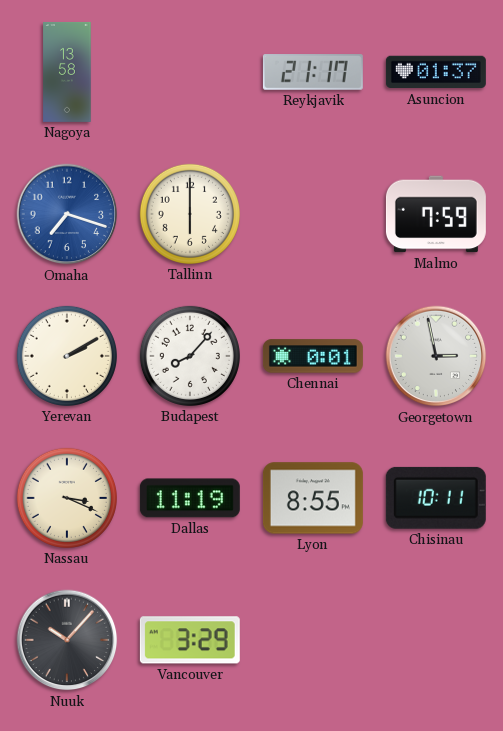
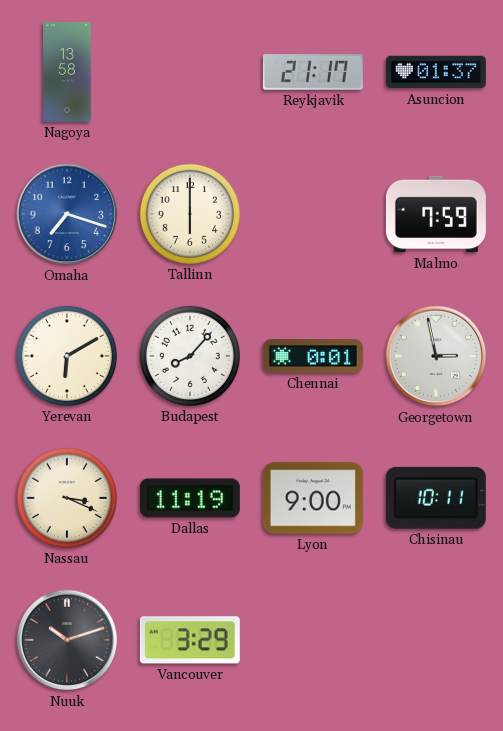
Yerevan: 2:10 -> 6:10 (67, 356)
Lyon: 8:55 -> 9:00 (313, 498)
Nuuk: 10:07 -> 10:12 (67, 640)
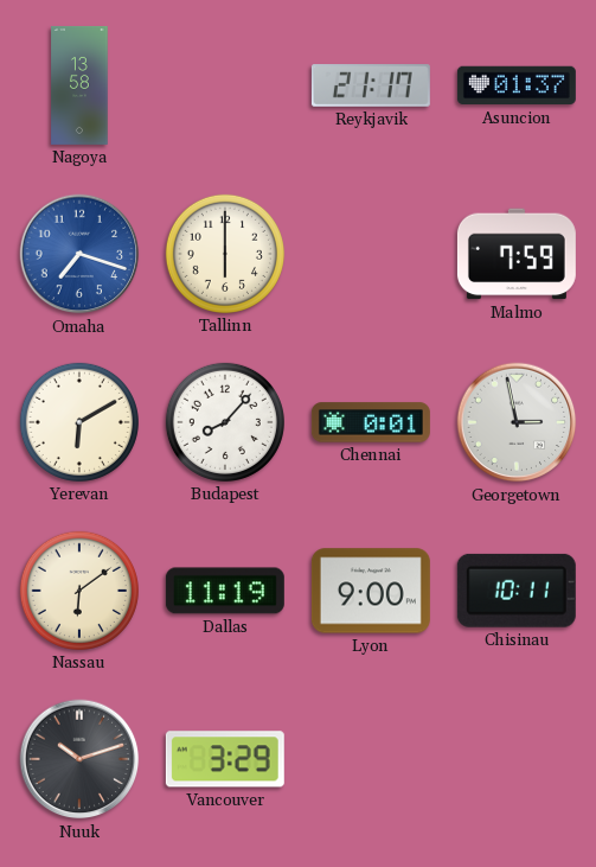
Nassau: 3:19 -> 6:09 (79, 591)
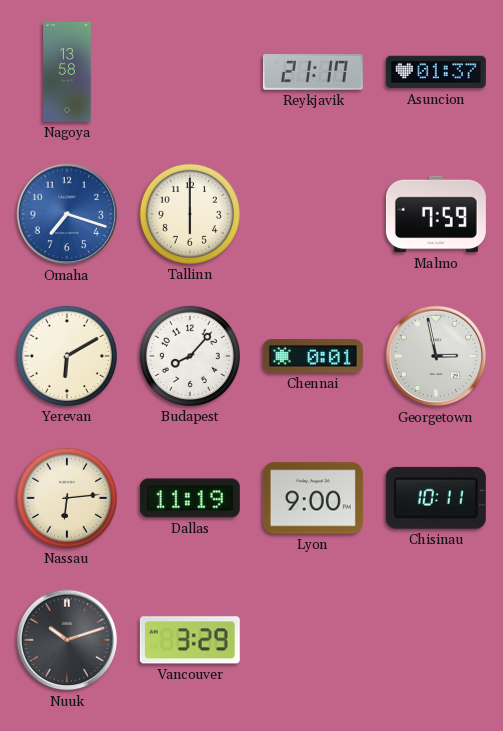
Nassau: 6:09 -> 6:14 (67, 498)
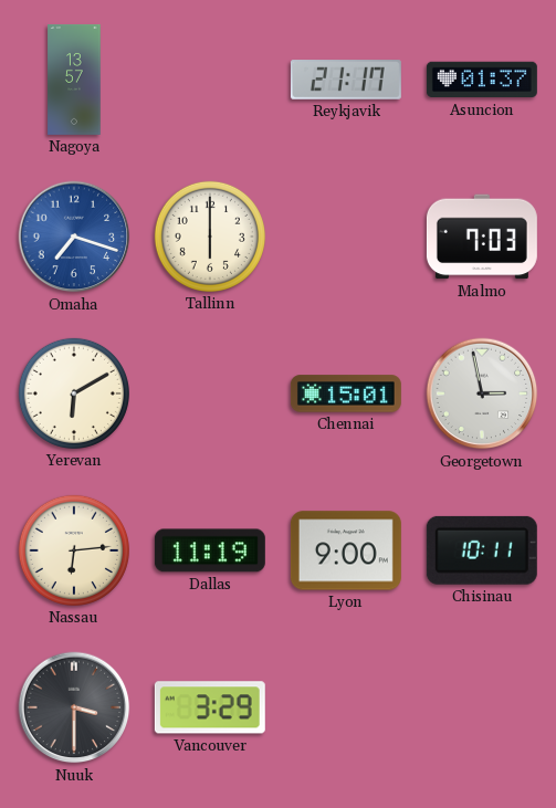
Nagoya: 13:58 -> 13:57 (74, 80)
Malmo: 7:59 -> 7:03 (482, 237)
Budapest: 8:07 -> none (190, 356)
Chennai: 0:01 -> 15:01 (346, 393)
Nuuk: 10:12 -> 3:30 (74, 707)
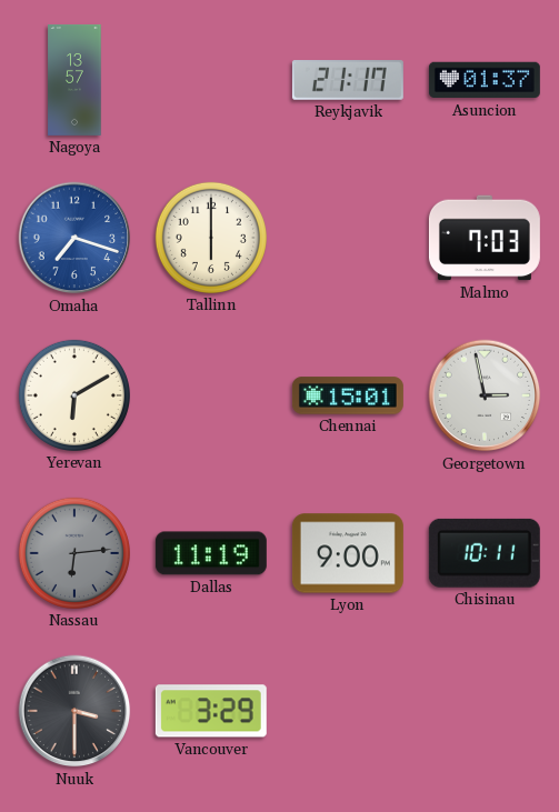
Nassau dial: cream -> grey (74, 553)
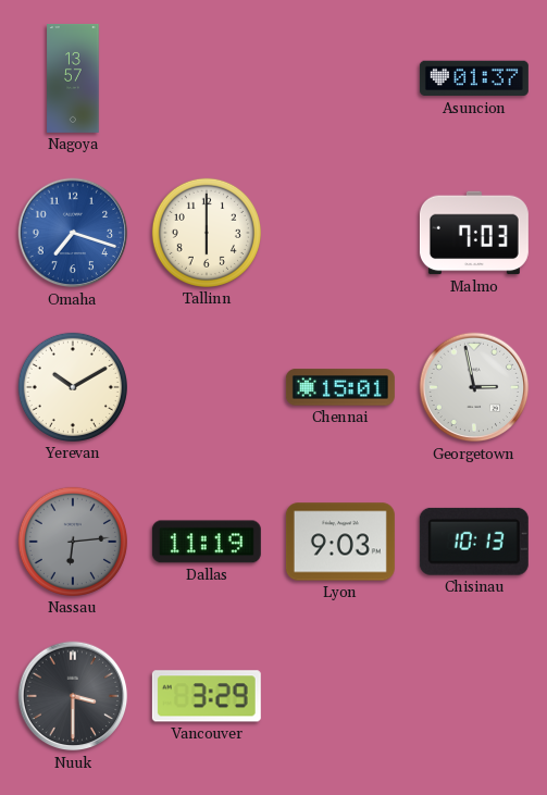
Reykjavik: 21:17 -> none (348, 80)
Yerevan: 6:10 -> 10:10 (73, 387)
Lyon: 9:00 -> 9:03 (340, 542)
Chisinau: 10:11 -> 10:13 (474, 542)
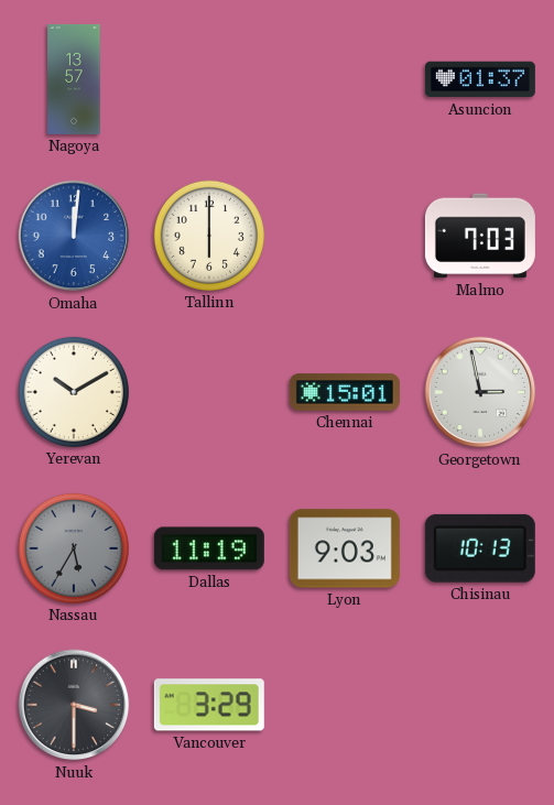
Omaha: 7:18 -> 12:01 (74, 236)
Nassau: 6:14 -> 5:35 (74, 548)
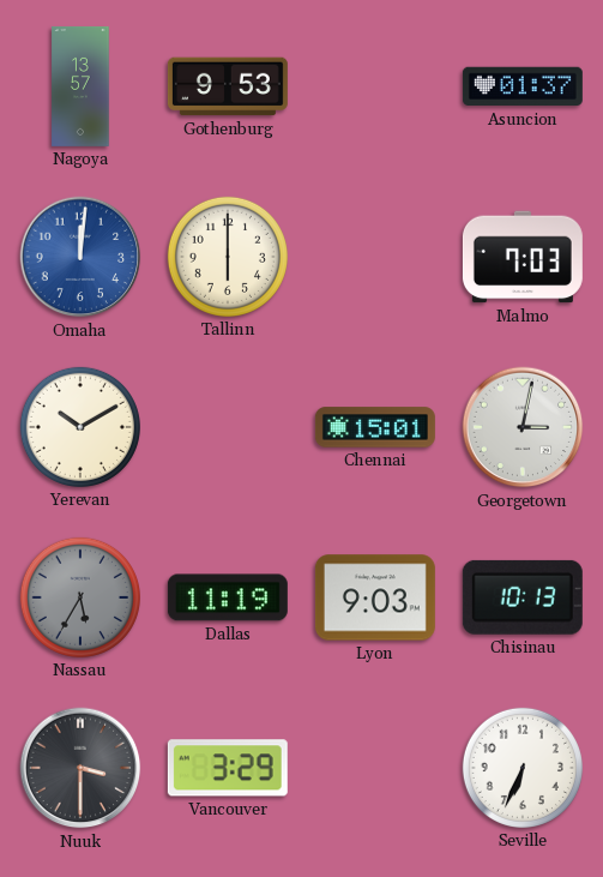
Gothenburg: none -> 9:53 (228, 86)
Georgetown: 2:58 -> 3:02 (523, 427)
Seville: none -> 6:34 (523, 768)
